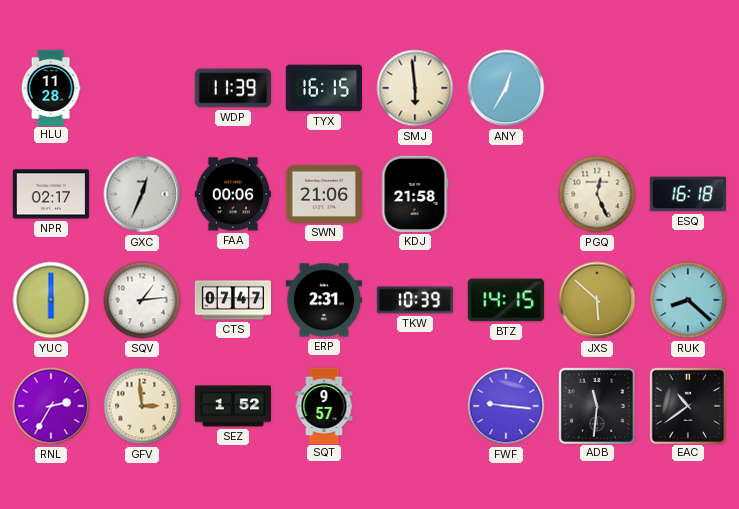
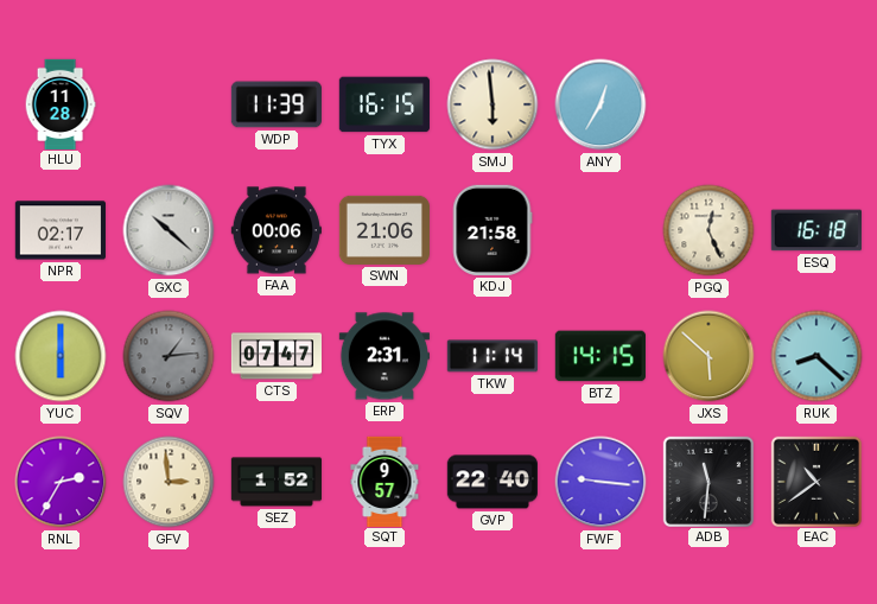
GXC: 12:34 -> 10:22 (169, 230)
SQV dial: white -> grey (169, 356)
TKW: 10:39 -> 11:14 (492, 356)
GVP: none -> 22:40 (492, 482)
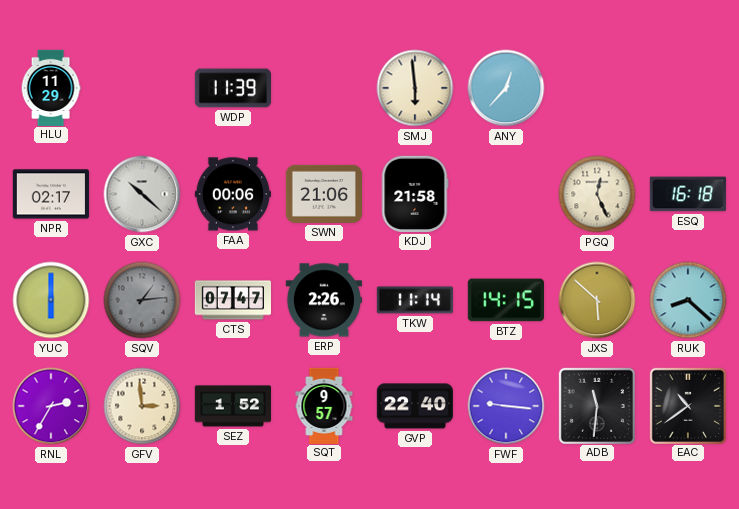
HLU: 11:28 -> 11:29 (51, 87)
TYX: 16:15 -> none (385, 104)
ANY: 12:35 -> 12:37 (506, 88)
ERP: 2:31 -> 2:26 (323, 300)
